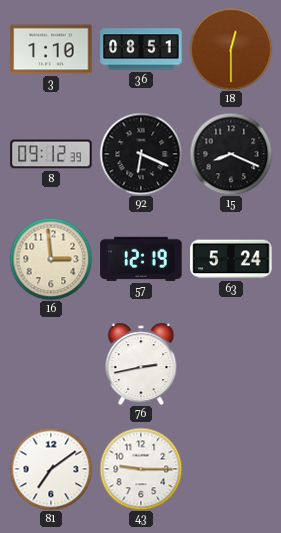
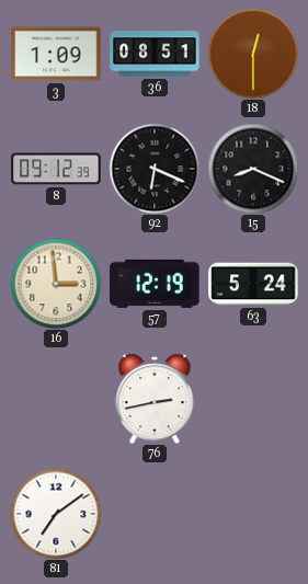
3: 1:10 -> 1:09 (56, 54)
43: 9:15 -> none (141, 469)
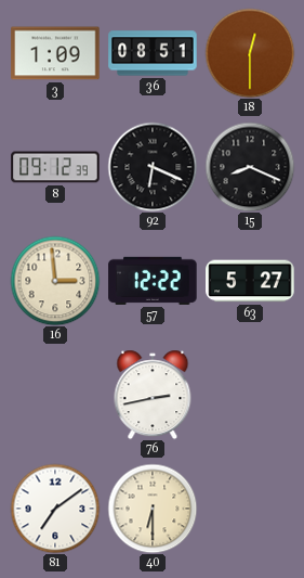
57: 12:19 -> 12:22 (153, 281)
63: 5:24 -> 5:27 (250, 281)
40: none -> 6:30 (153, 509)
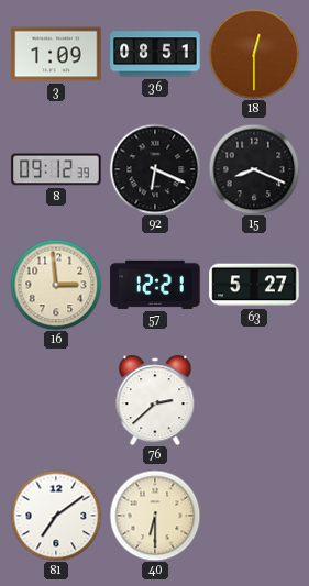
57: 12:22 -> 12:21 (155, 285)
76: 2:43 -> 2:38 (155, 400)
